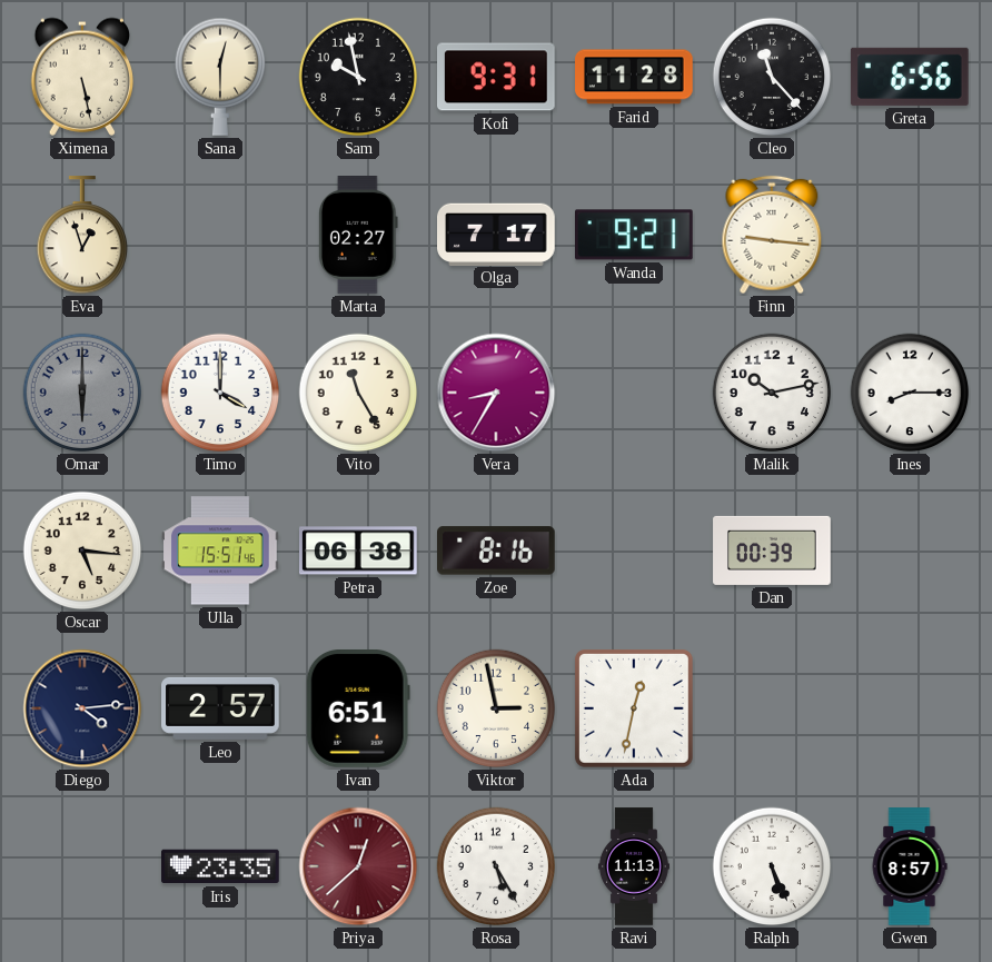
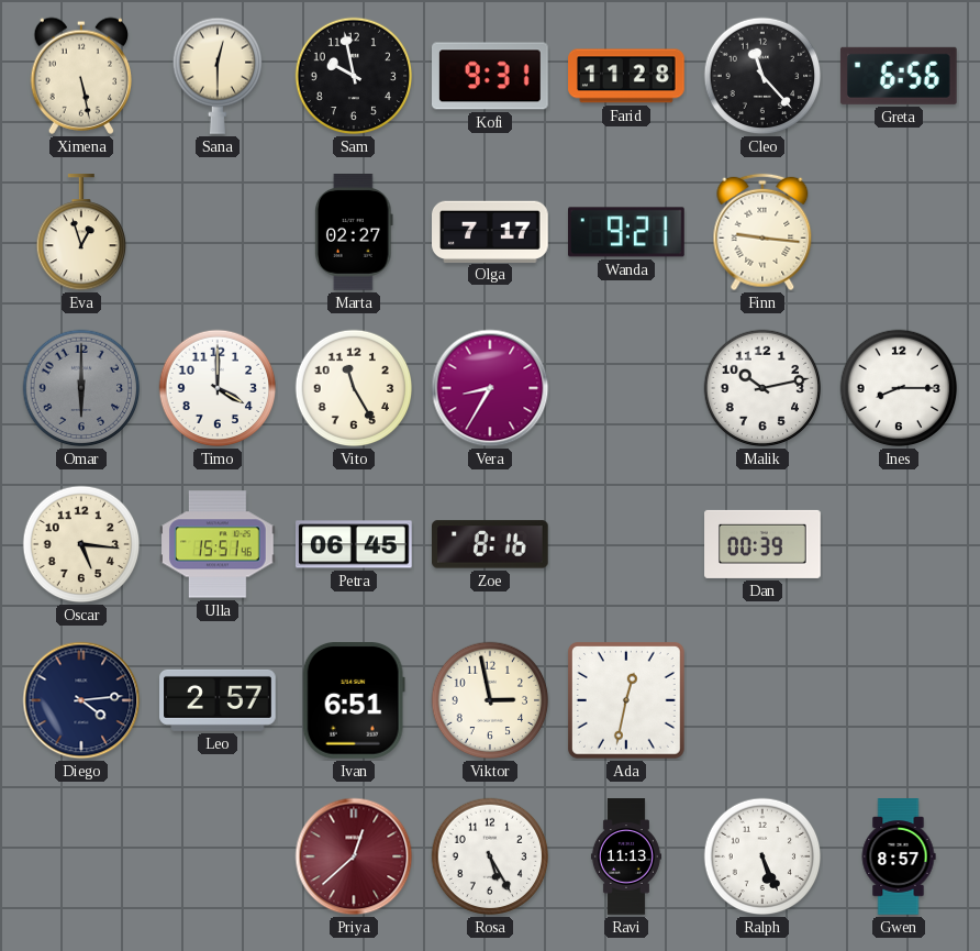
Petra: 06:38 -> 06:45 (355, 544)
Iris: 23:35 -> none (220, 866)
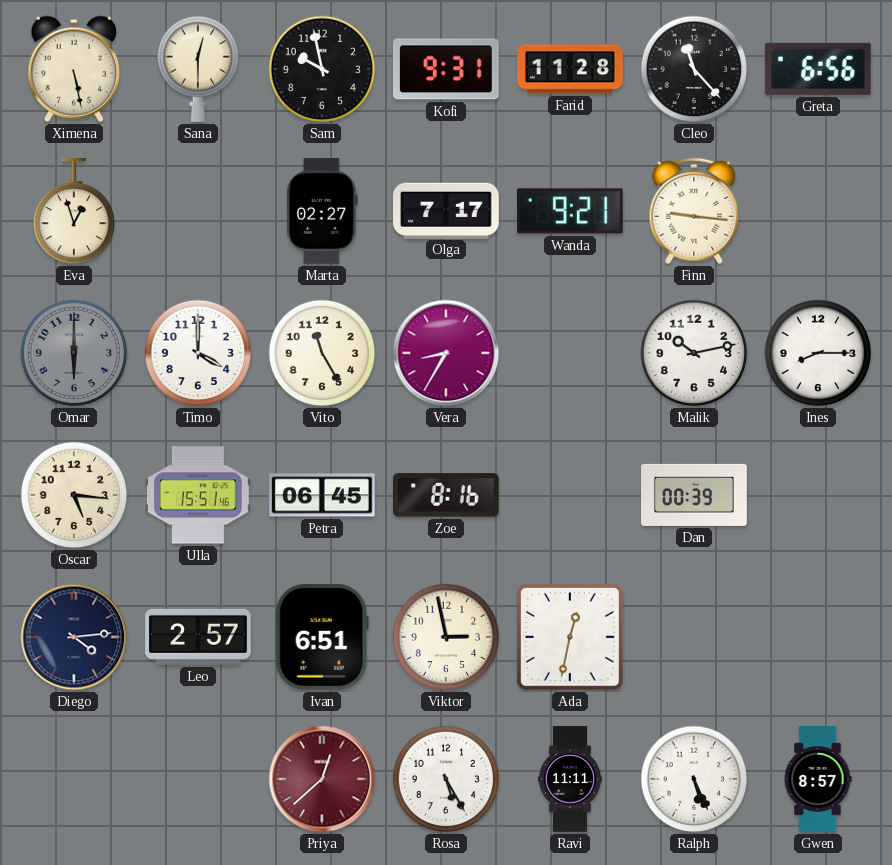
Ravi: 11:13 -> 11:11 (570, 779)
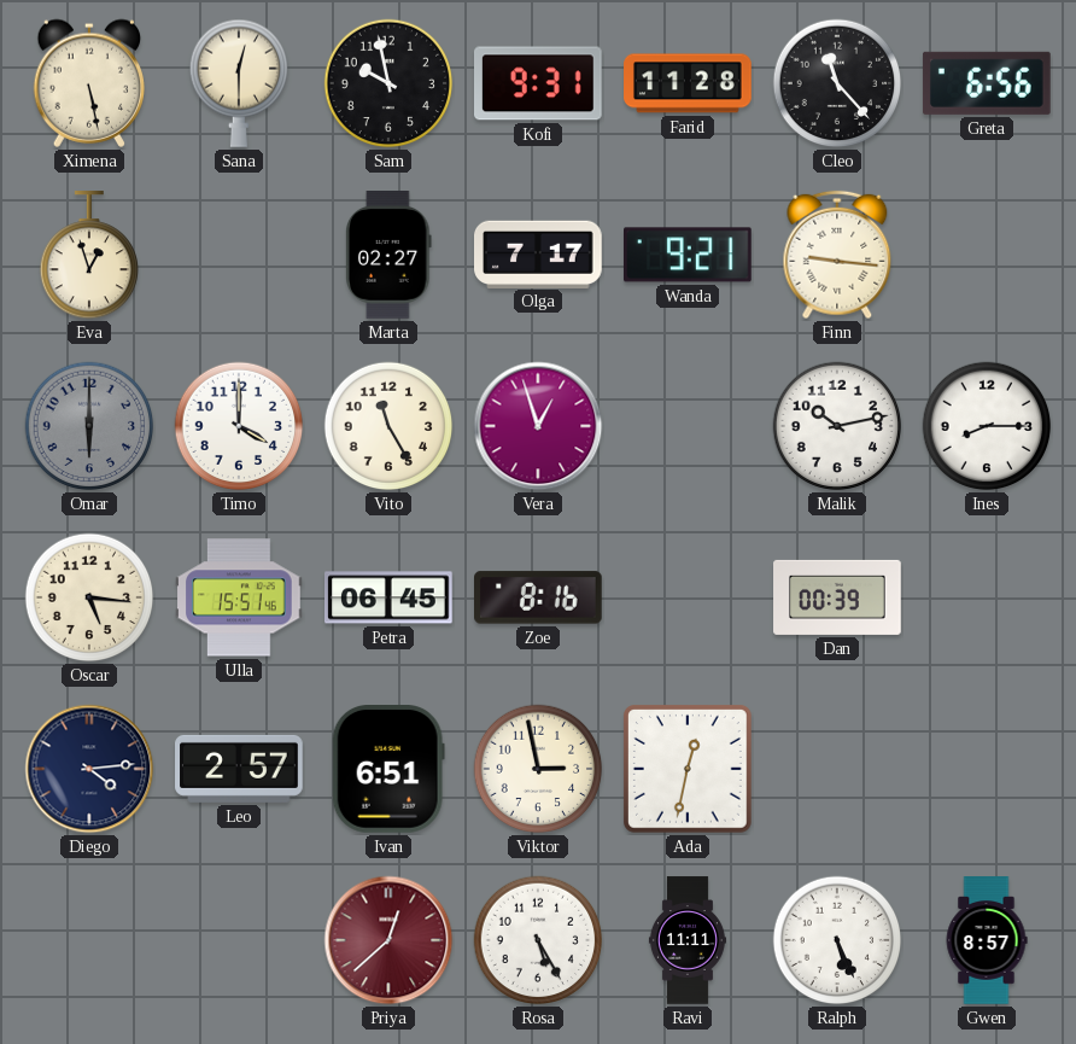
Vera: 8:35 -> 12:57 (538, 426)
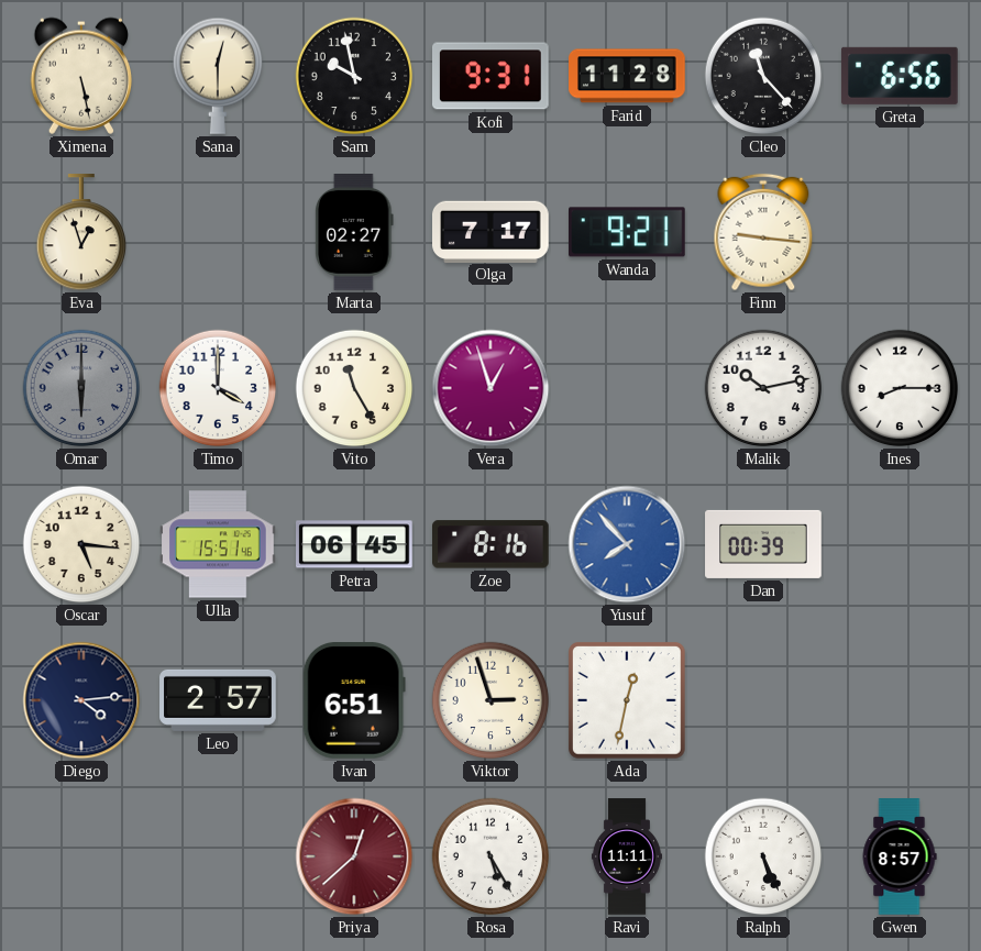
Yusuf: none -> 7:53 (627, 544)
Viktor: 2:58 -> 2:57 (490, 700)
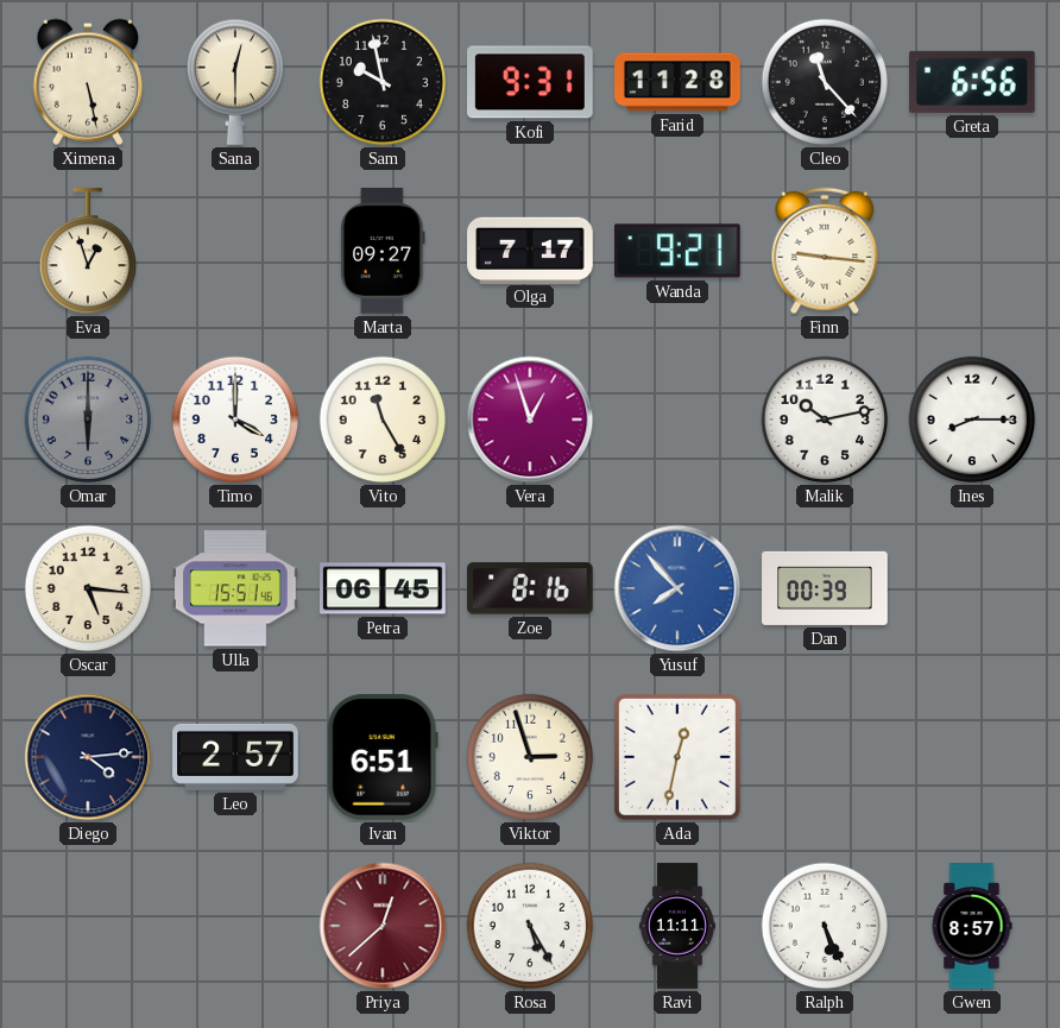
Marta: 02:27 -> 09:27 (384, 251)
